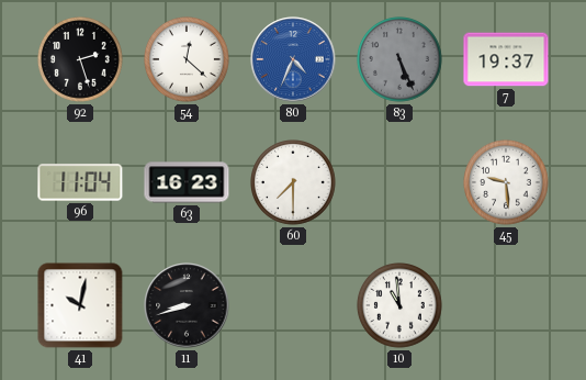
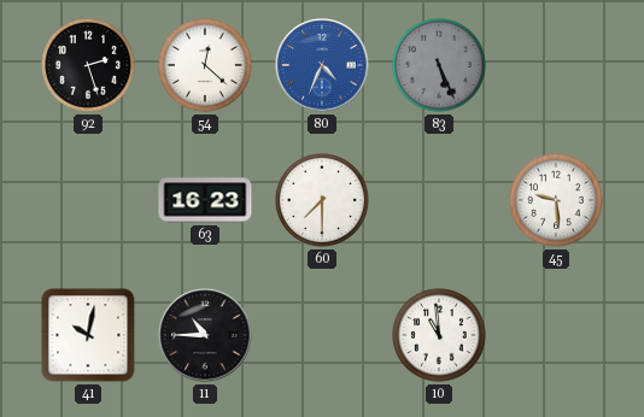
7: 19:37 -> none (506, 59)
96: 11:04 -> none (80, 182)
11: 8:42 -> 10:45 (205, 335)
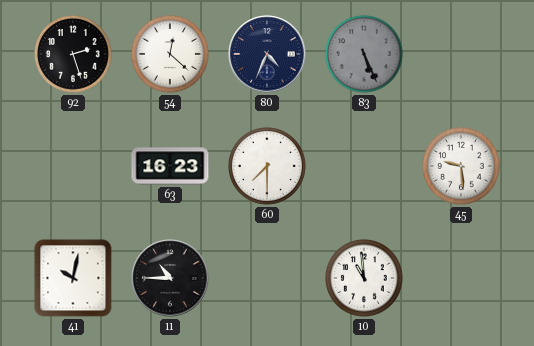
80 dial: blue -> navy (267, 54)
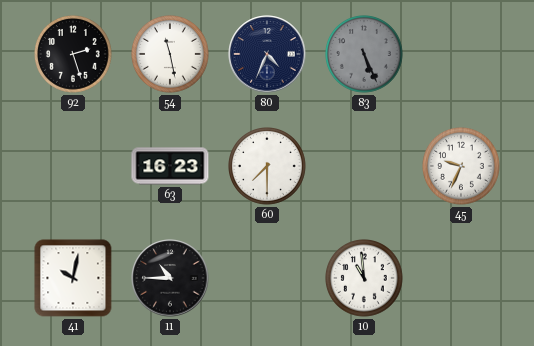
54: 12:22 -> 11:28 (171, 55)
45: 9:29 -> 9:34 (462, 167)
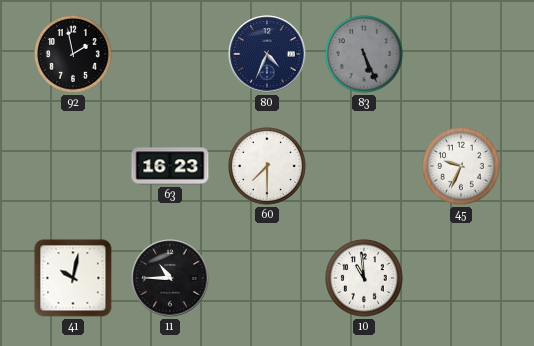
92: 2:27 -> 1:58 (74, 55)
54: 11:28 -> none (171, 55)
